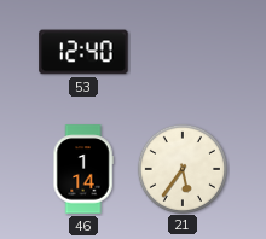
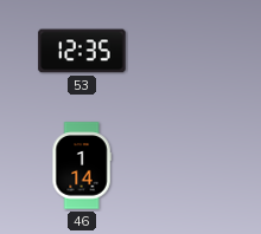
53: 12:40 -> 12:35 (82, 51)
21: 5:36 -> none (181, 168)
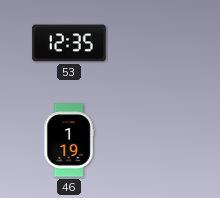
46: 1:14 -> 1:19 (69, 140)
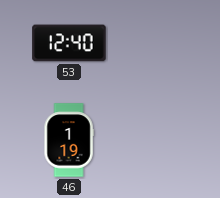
53: 12:35 -> 12:40 (69, 43)
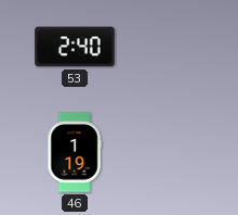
53: 12:40 -> 2:40 (75, 47)
